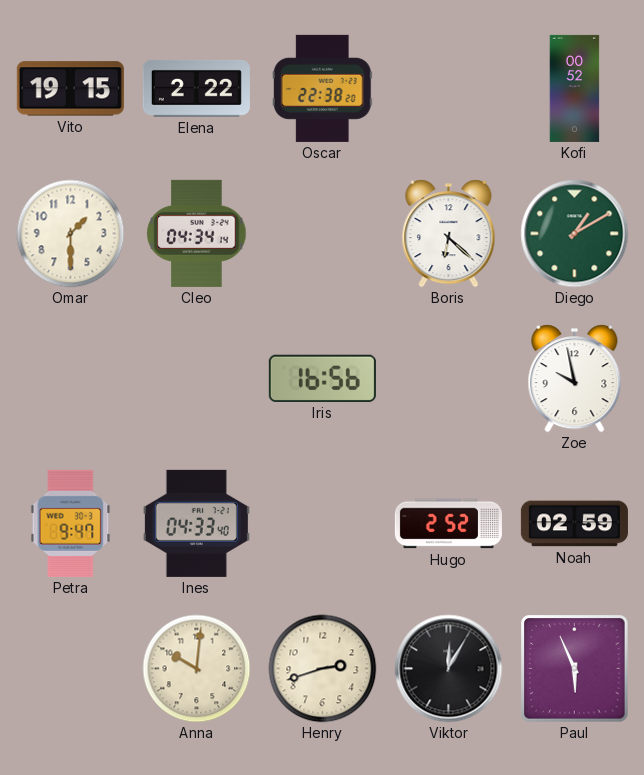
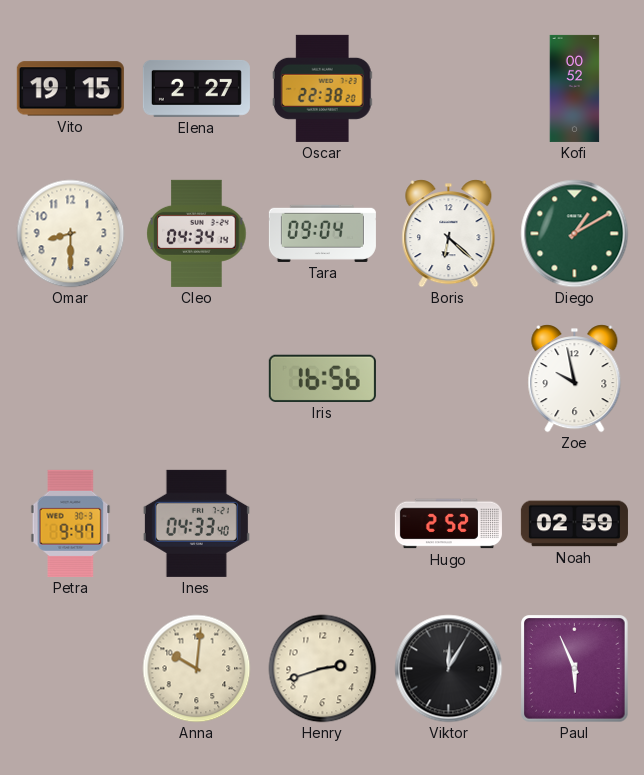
Elena: 2:22 -> 2:27 (196, 88)
Omar: 1:30 -> 8:30 (71, 234)
Tara: none -> 09:04 (322, 233)
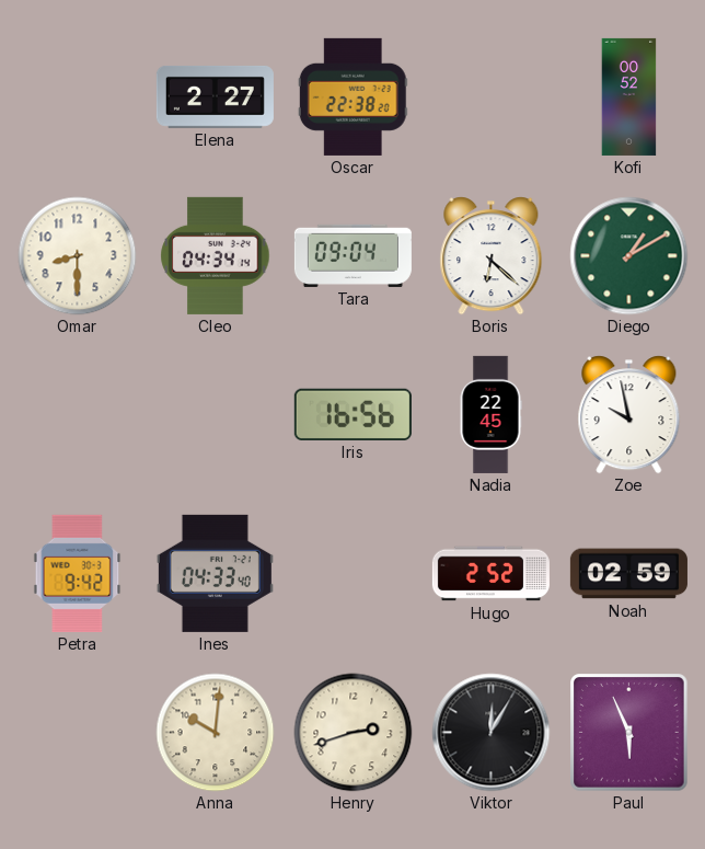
Vito: 19:15 -> none (70, 89)
Nadia: none -> 22:45 (490, 414)
Petra: 9:47 -> 9:42 (78, 573)
